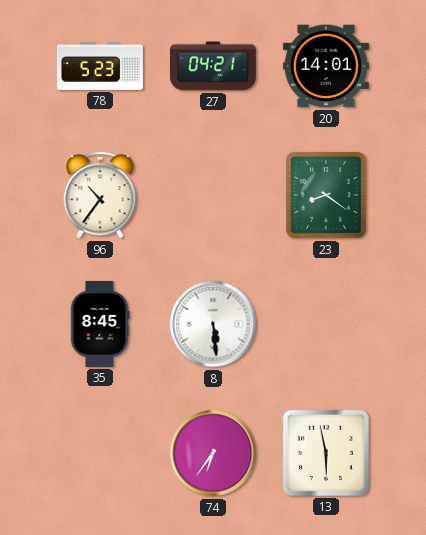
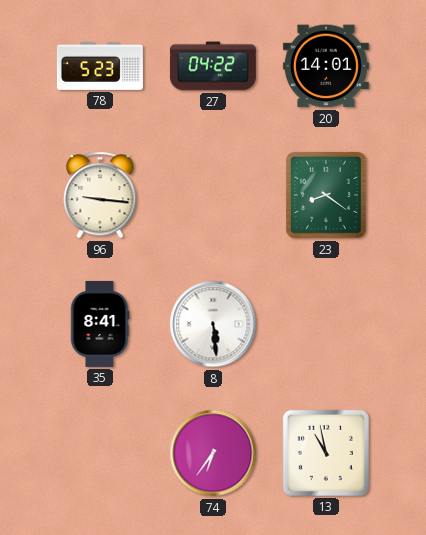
27: 04:21 -> 04:22 (213, 66)
96: 10:36 -> 9:16 (100, 195)
35: 8:45 -> 8:41 (100, 324)
13: 5:58 -> 10:58 (326, 453)
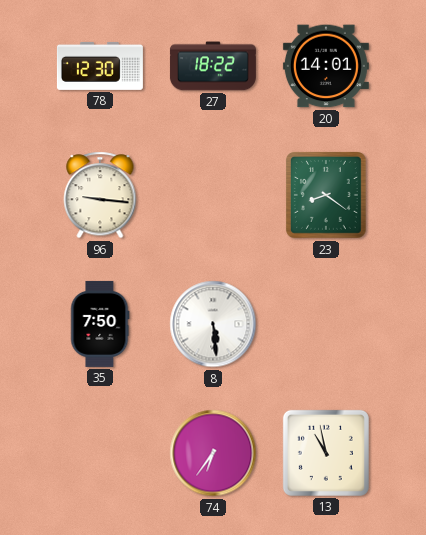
78: 5:23 -> 12:30 (100, 66)
27: 04:22 -> 18:22 (213, 66)
35: 8:41 -> 7:50 (100, 324)
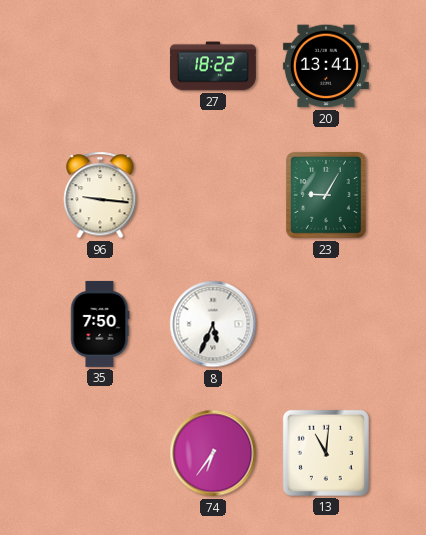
78: 12:30 -> none (100, 66)
20: 14:01 -> 13:41 (326, 66)
23: 8:21 -> 9:05 (326, 196)
8: 5:29 -> 5:34 (213, 324)
13: 10:58 -> 11:01 (326, 453)
